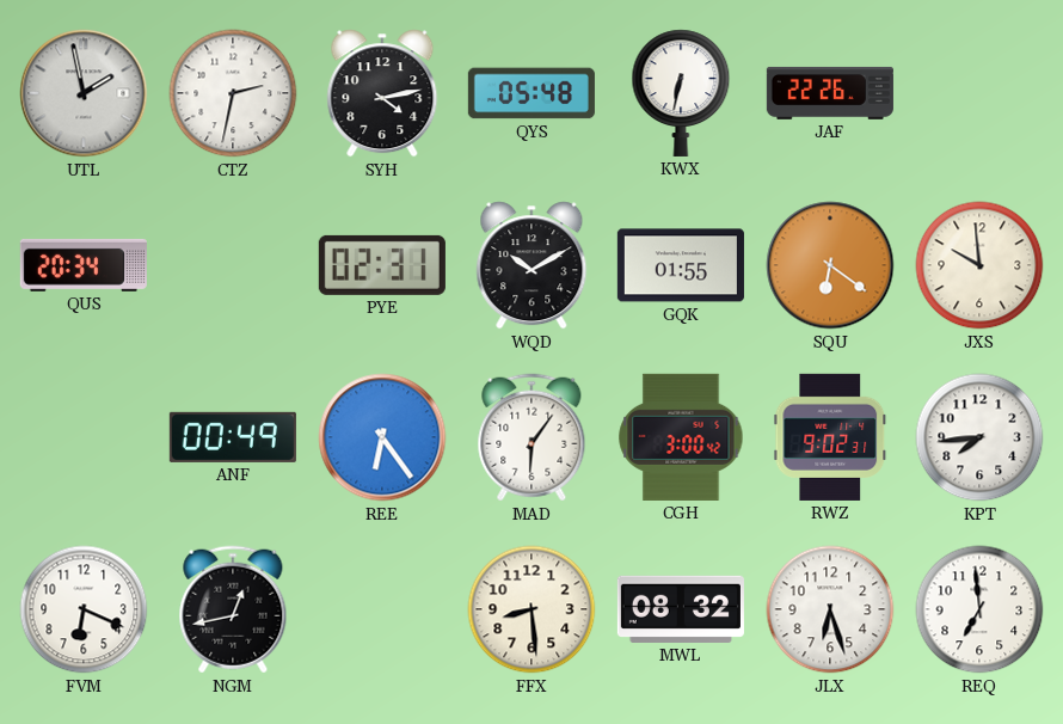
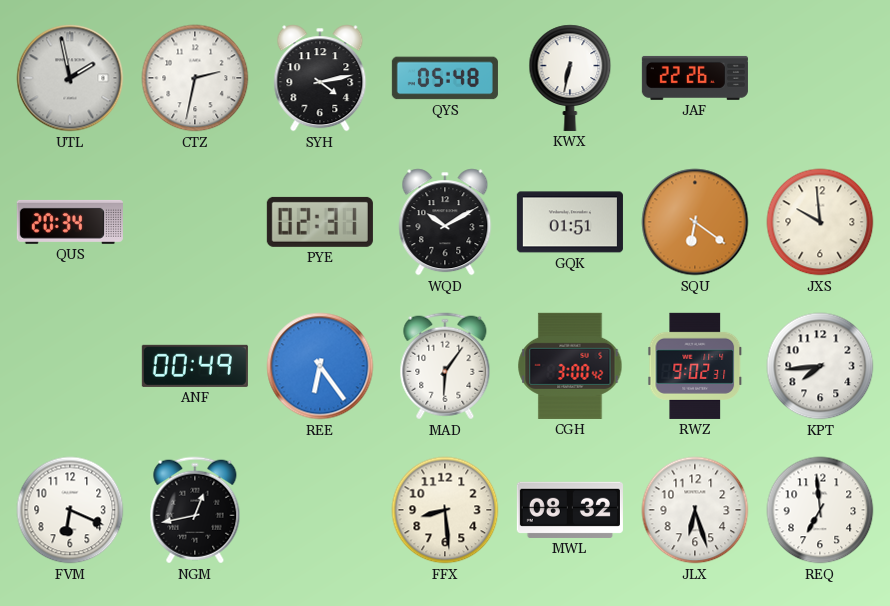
GQK: 01:55 -> 01:51 (570, 222)
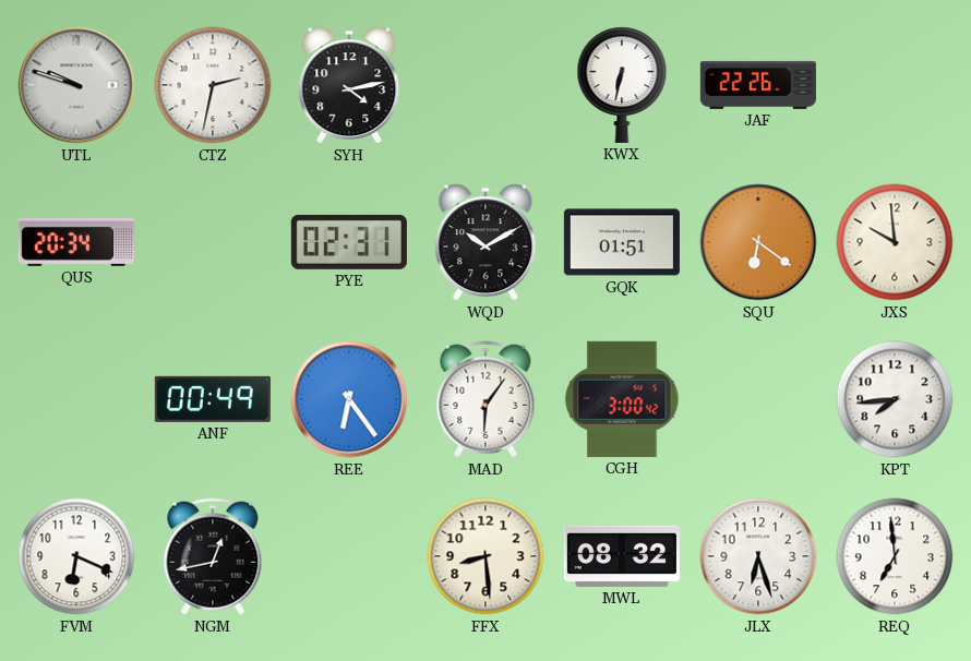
UTL: 1:58 -> 9:48 (76, 85)
QYS: 05:48 -> none (445, 78)
RWZ: 9:02 -> none (695, 366)
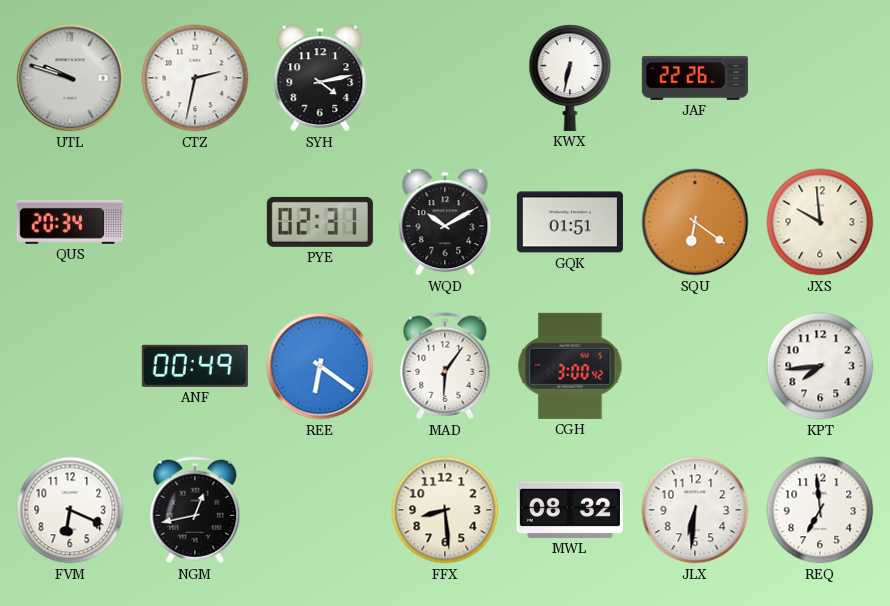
REE: 6:24 -> 6:21 (320, 366)
JLX: 6:27 -> 6:31 (695, 510)
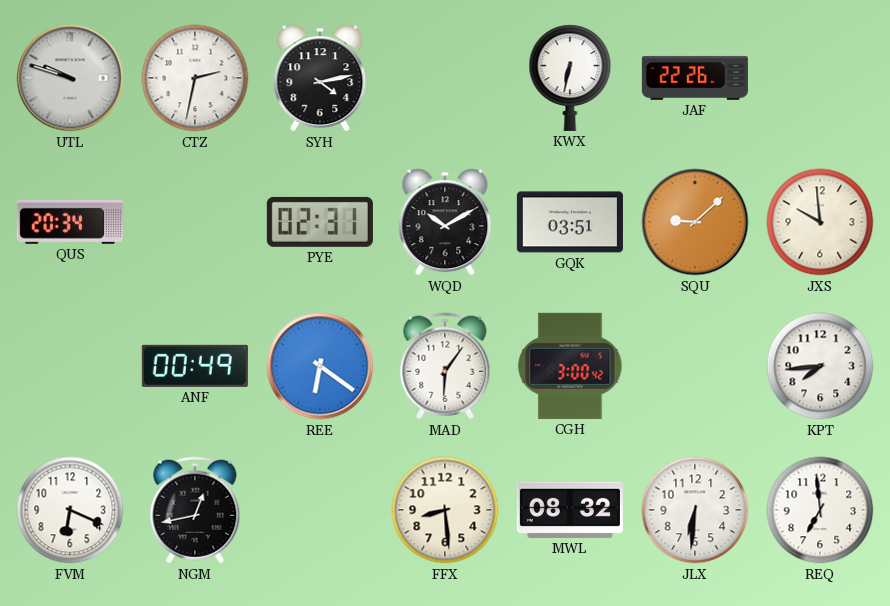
GQK: 01:51 -> 03:51 (570, 222)
SQU: 6:21 -> 9:08 (695, 222)
